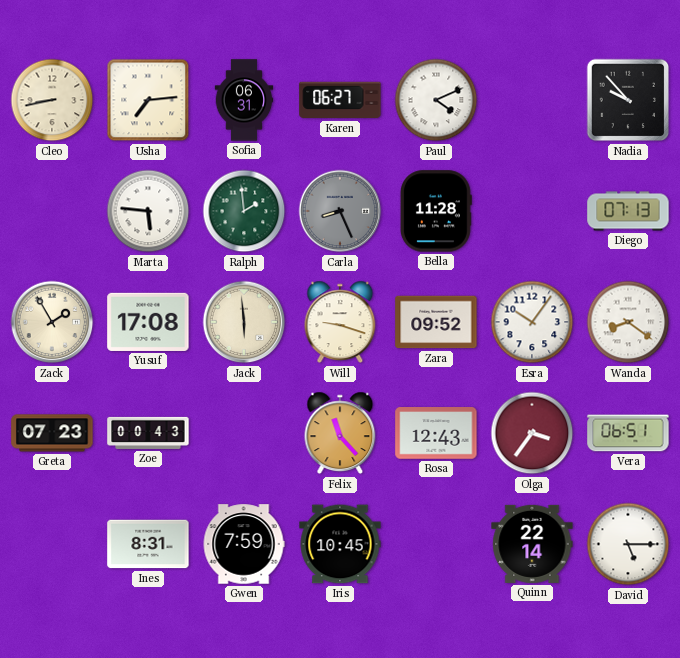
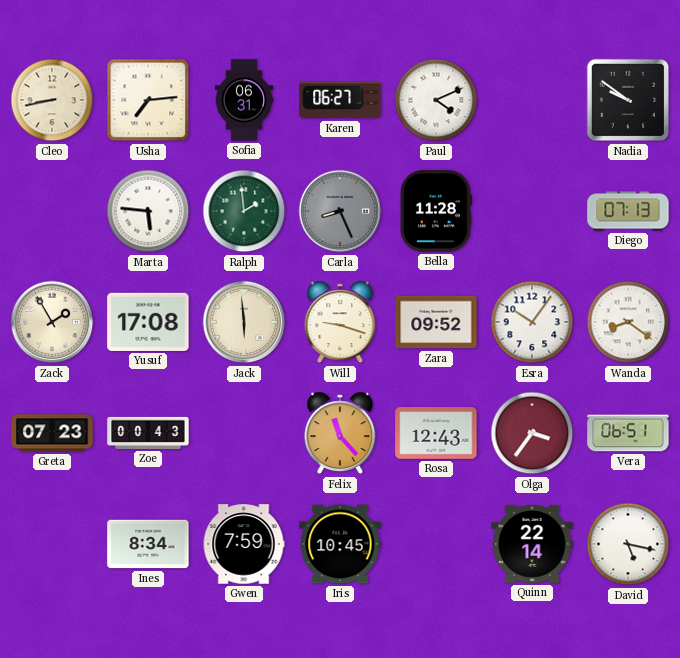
Nadia: 9:53 -> 9:51 (628, 100)
Ines: 8:31 -> 8:34 (148, 544)
David: 5:15 -> 5:17 (628, 544)
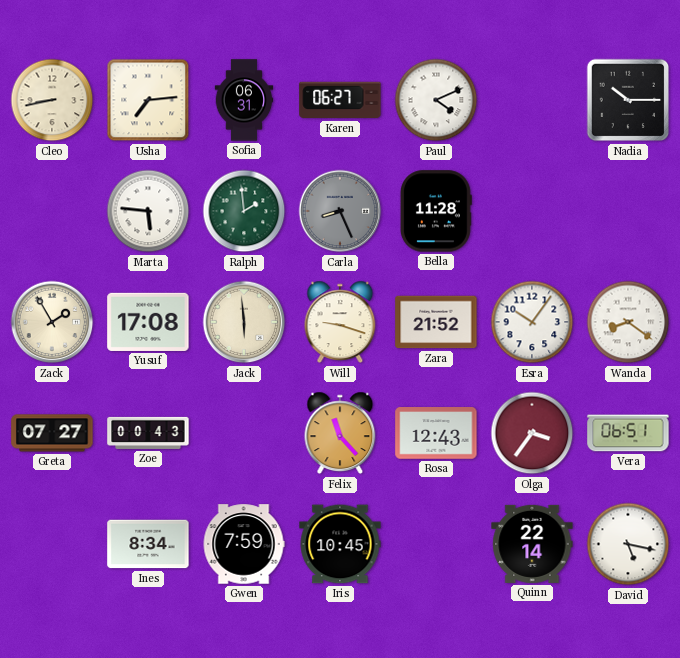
Nadia: 9:51 -> 10:15 (628, 100)
Diego: 07:13 -> none (628, 211)
Zara: 09:52 -> 21:52 (436, 322)
Greta: 07:23 -> 07:27 (52, 433)
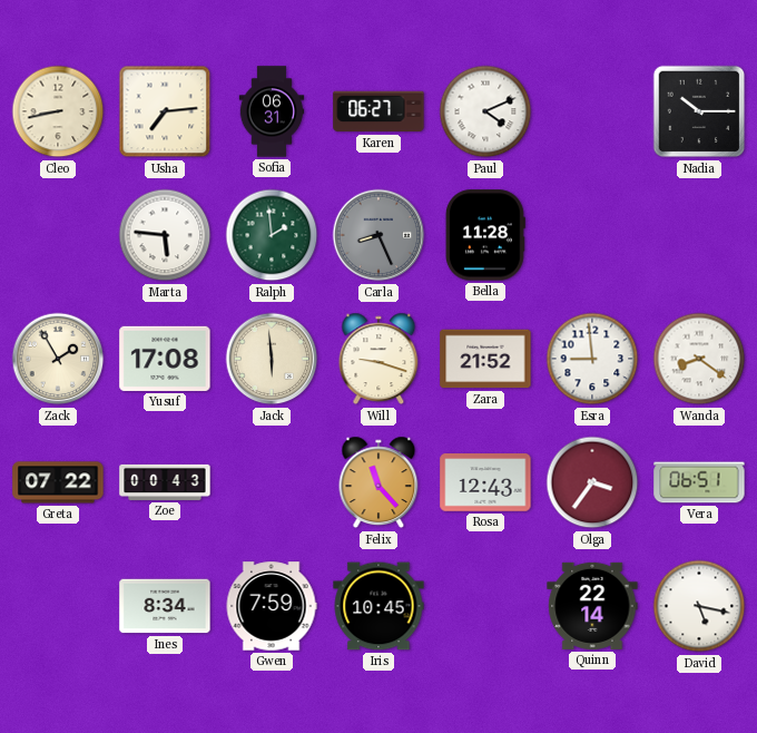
Esra: 10:06 -> 8:59 (592, 359)
Greta: 07:27 -> 07:22 (58, 482)
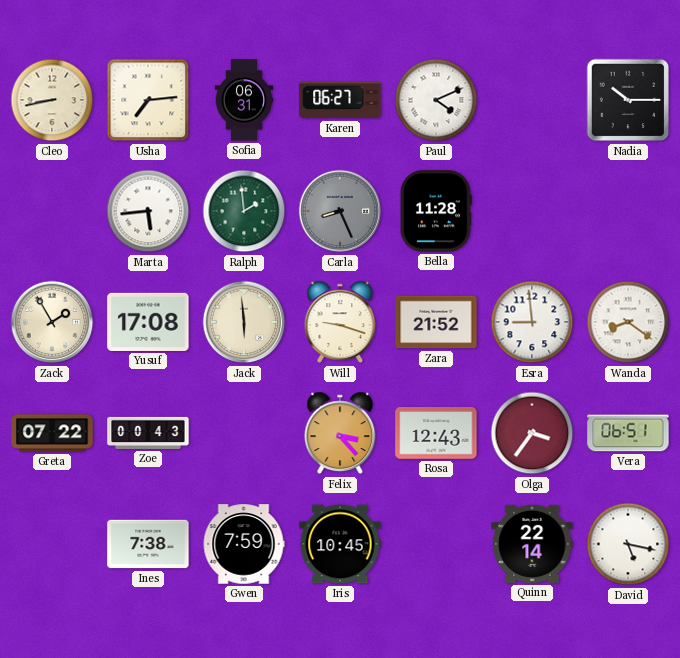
Marta: 5:46 -> 5:44 (148, 211)
Felix: 11:23 -> 3:23 (340, 433)
Ines: 8:34 -> 7:38 (148, 544)
